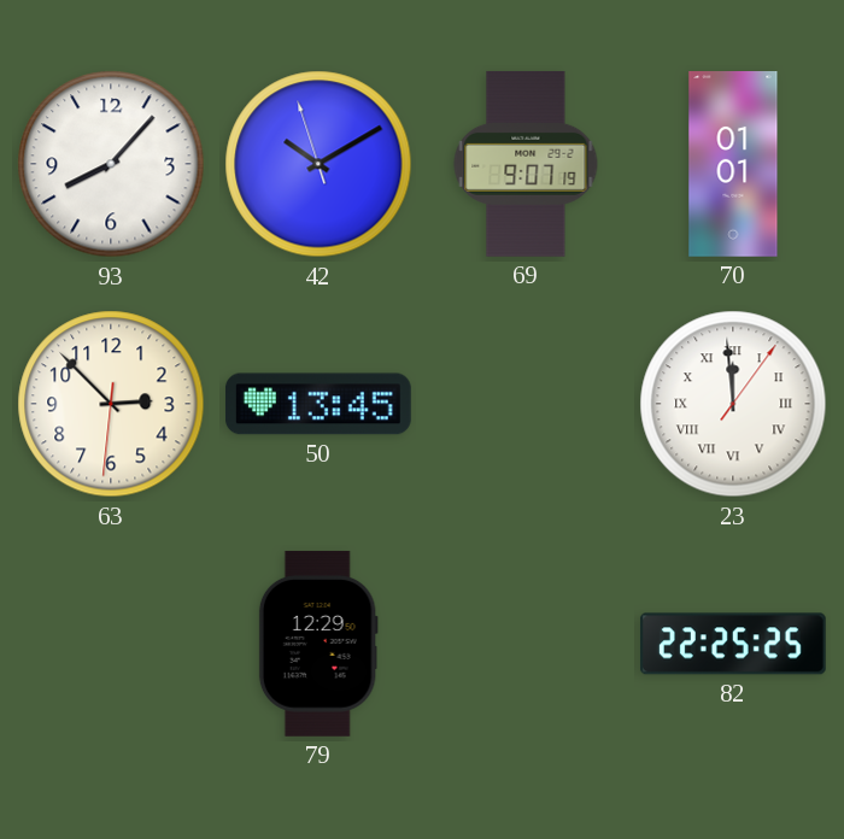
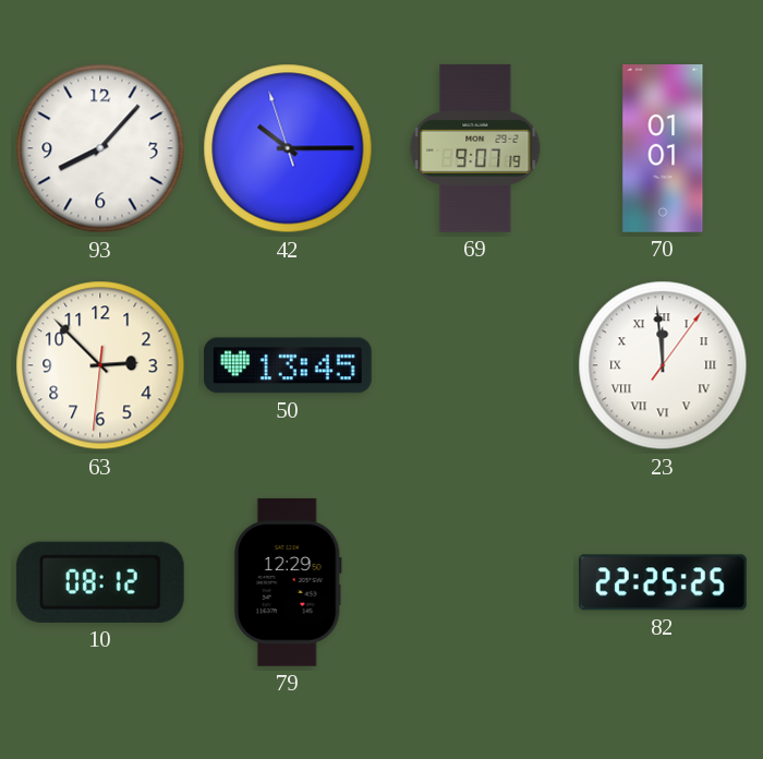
42: 10:09 -> 10:14 (288, 148)
10: none -> 08:12 (100, 582)
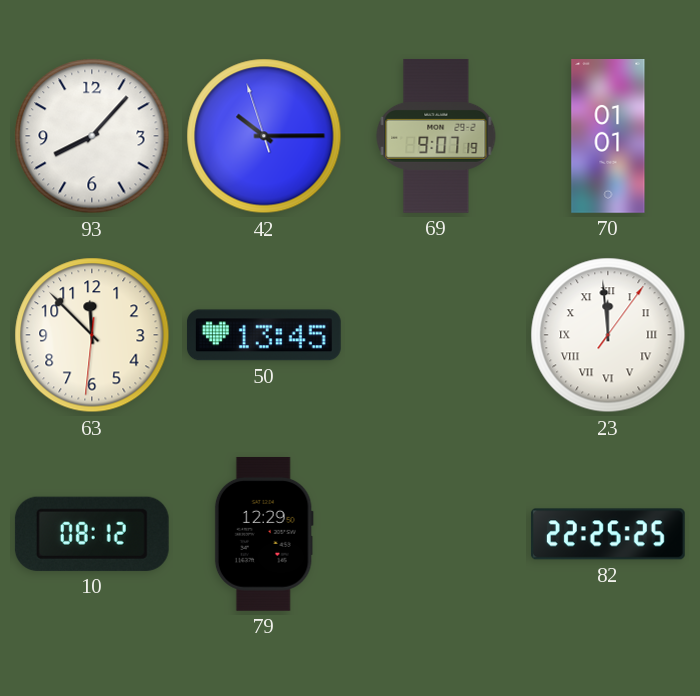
63: 2:52 -> 11:52 (92, 335)
